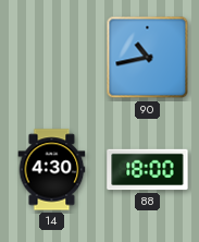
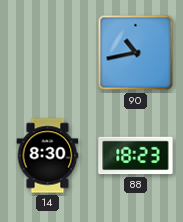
14: 4:30 -> 8:30 (48, 156)
88: 18:00 -> 18:23 (136, 156)
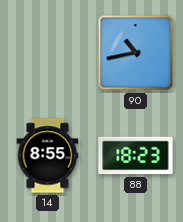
14: 8:30 -> 8:55 (48, 156)
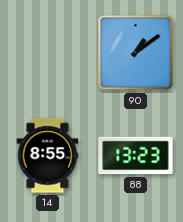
90: 10:43 -> 1:09 (136, 53)
88: 18:23 -> 13:23 (136, 156)
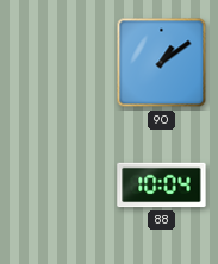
14: 8:55 -> none (48, 156)
88: 13:23 -> 10:04 (162, 186)
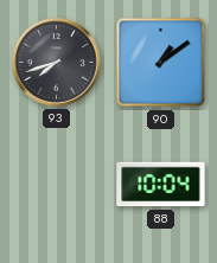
93: none -> 7:42 (57, 63)
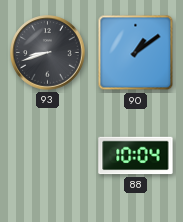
93: 7:42 -> 8:42 (48, 53)
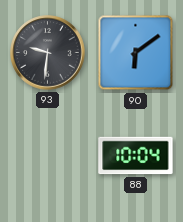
93: 8:42 -> 9:31 (48, 53)
90: 1:09 -> 6:09 (136, 53)
